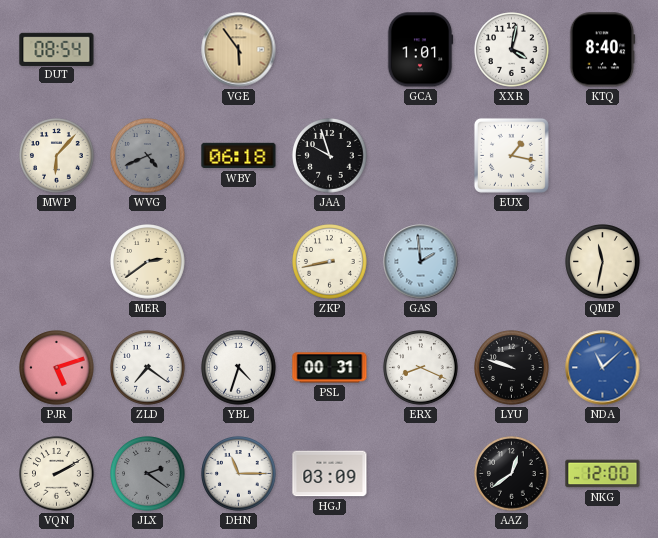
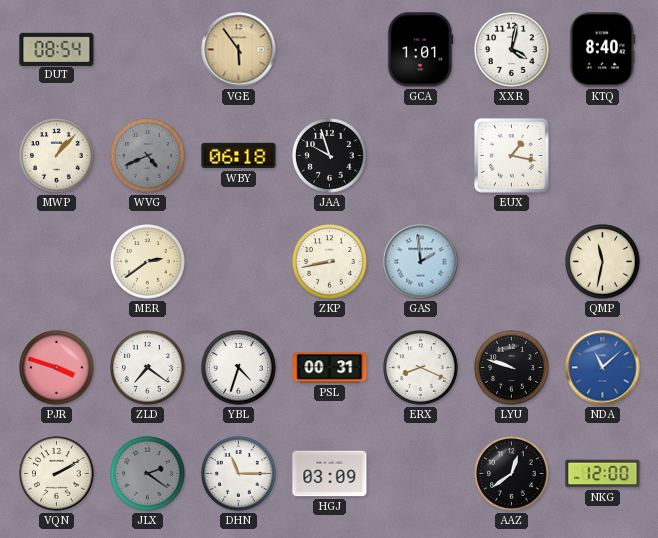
MWP: 6:07 -> 1:07 (57, 156)
PJR: 5:12 -> 3:48 (57, 368)
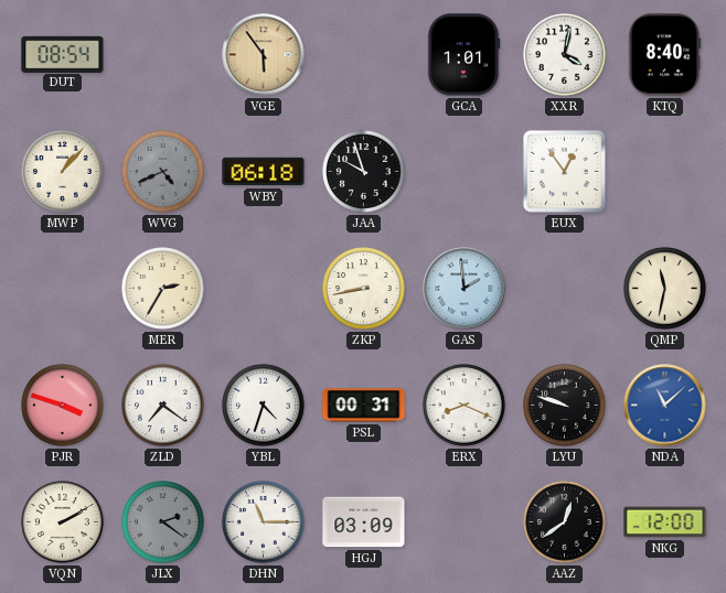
EUX: 1:17 -> 12:54 (564, 171)
MER: 2:39 -> 2:35 (163, 289)
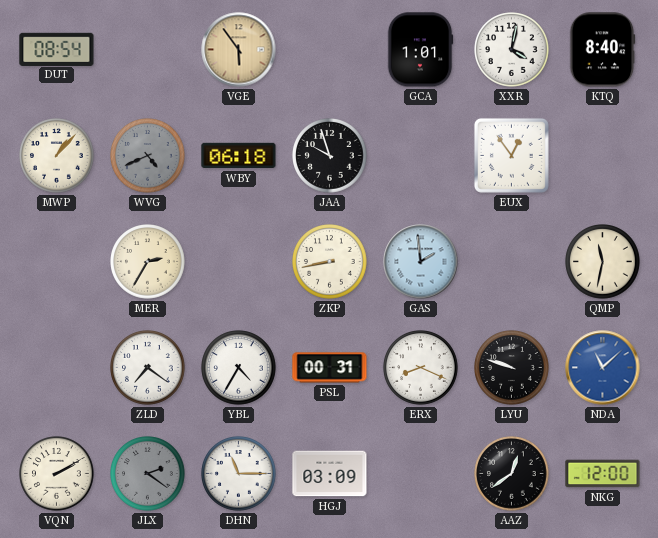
PJR: 3:48 -> none (63, 406)
YBL: 4:33 -> 4:35 (239, 368)
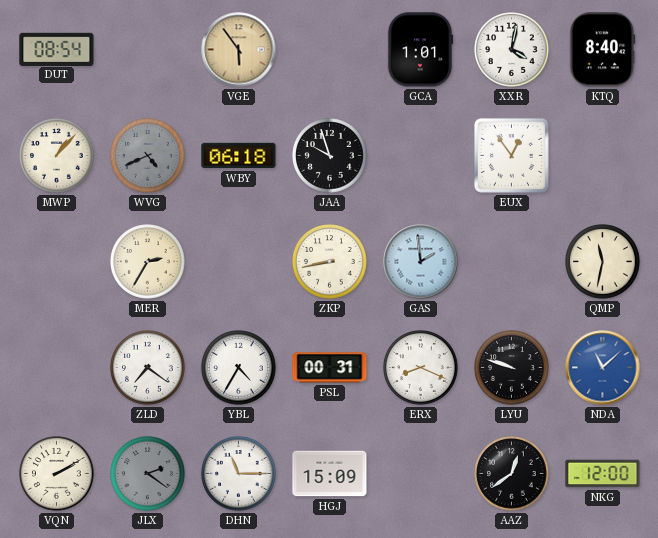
HGJ: 03:09 -> 15:09 (330, 474)
